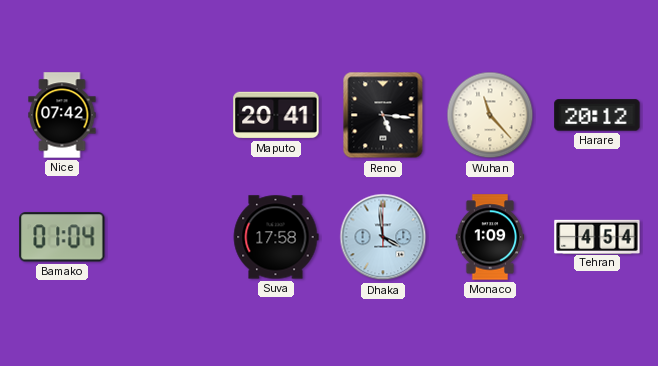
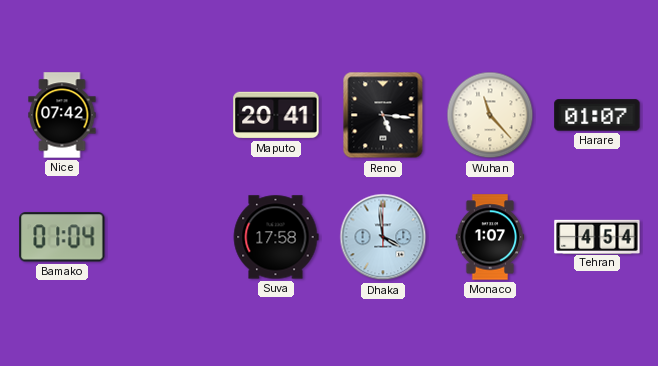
Harare: 20:12 -> 01:07 (597, 115)
Monaco: 1:09 -> 1:07 (490, 237)
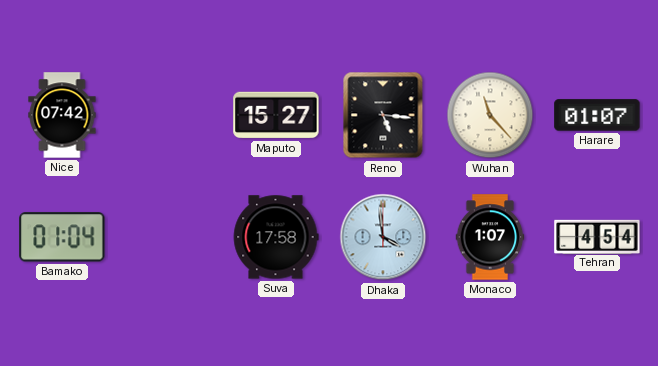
Maputo: 20:41 -> 15:27 (276, 115)
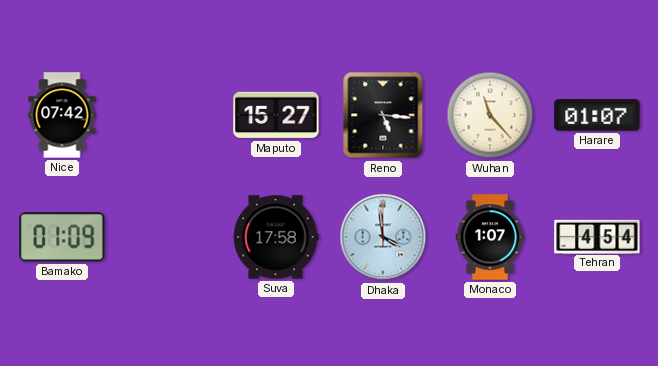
Bamako: 01:04 -> 01:09 (62, 237)
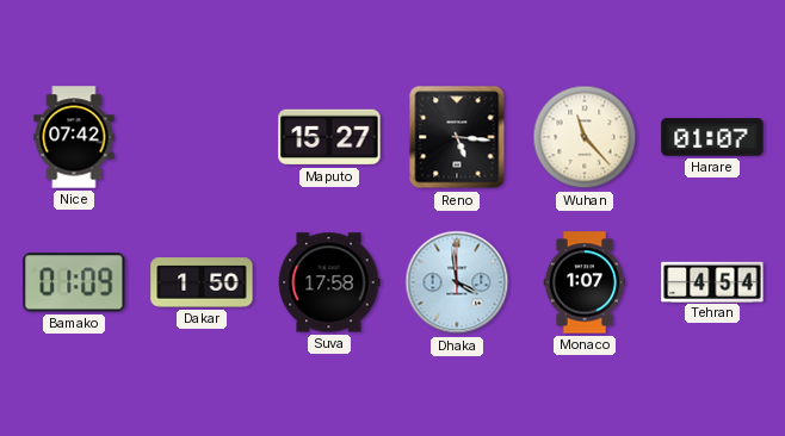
Dakar: none -> 1:50 (202, 282)
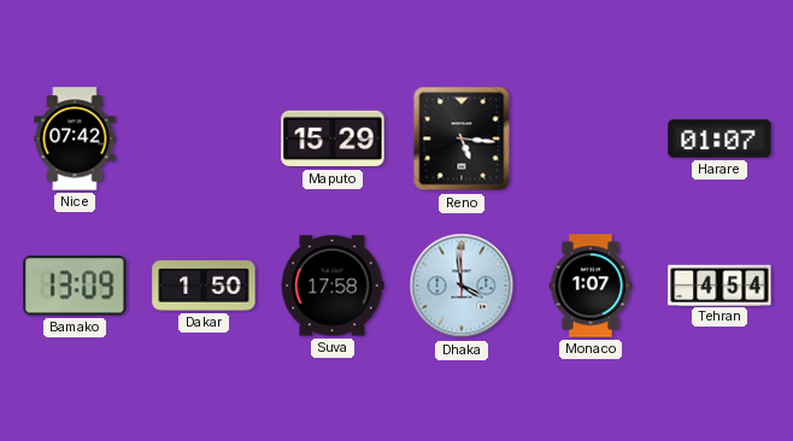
Maputo: 15:27 -> 15:29 (333, 139)
Wuhan: 11:23 -> none (585, 137)
Bamako: 01:09 -> 13:09 (75, 286)
